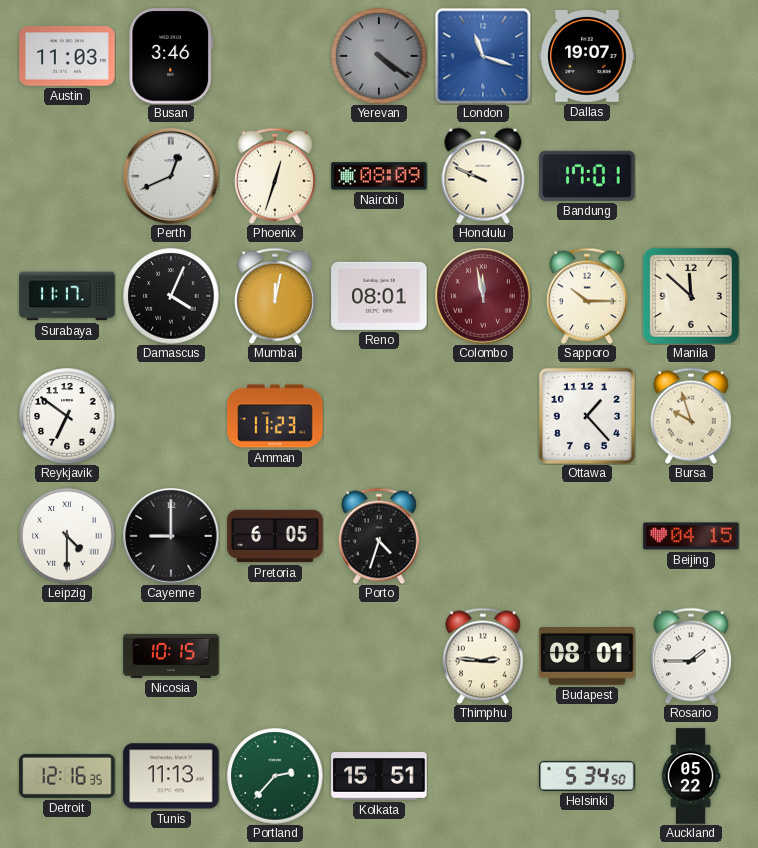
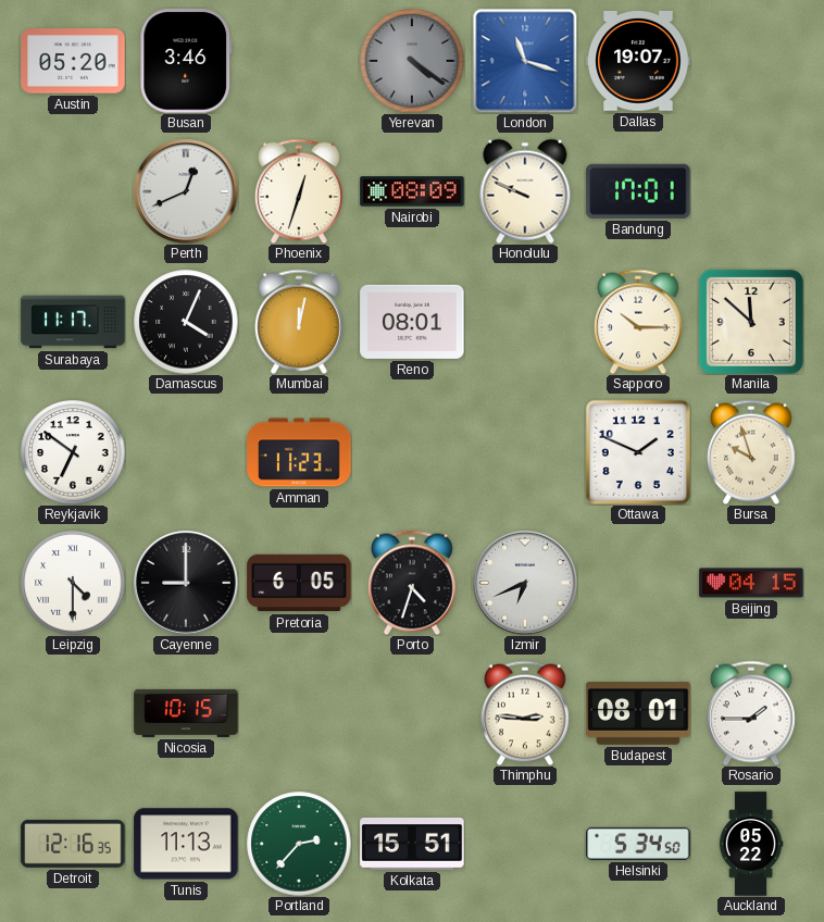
Austin: 11:03 -> 05:20 (73, 61)
Colombo: 11:58 -> none (483, 296)
Ottawa: 1:23 -> 1:49 (638, 452)
Izmir: none -> 6:41 (525, 583)
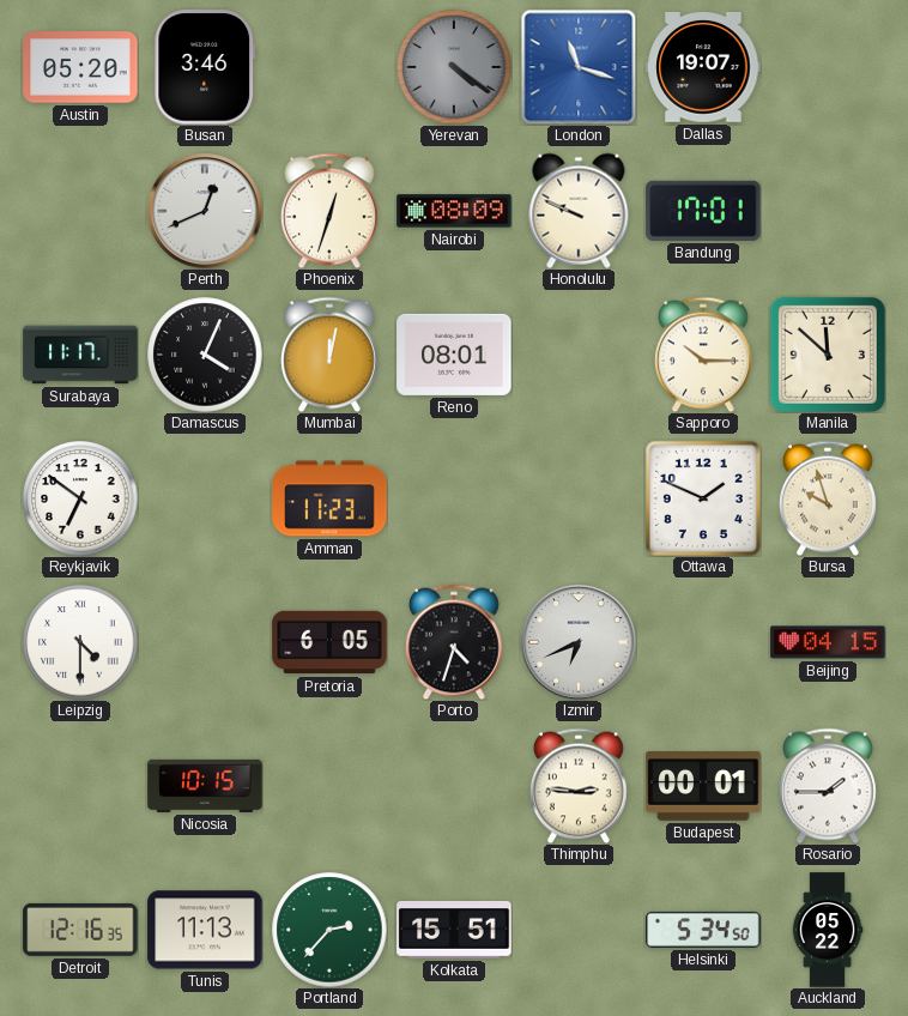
Cayenne: 9:00 -> none (186, 583)
Budapest: 08:01 -> 00:01 (703, 786)
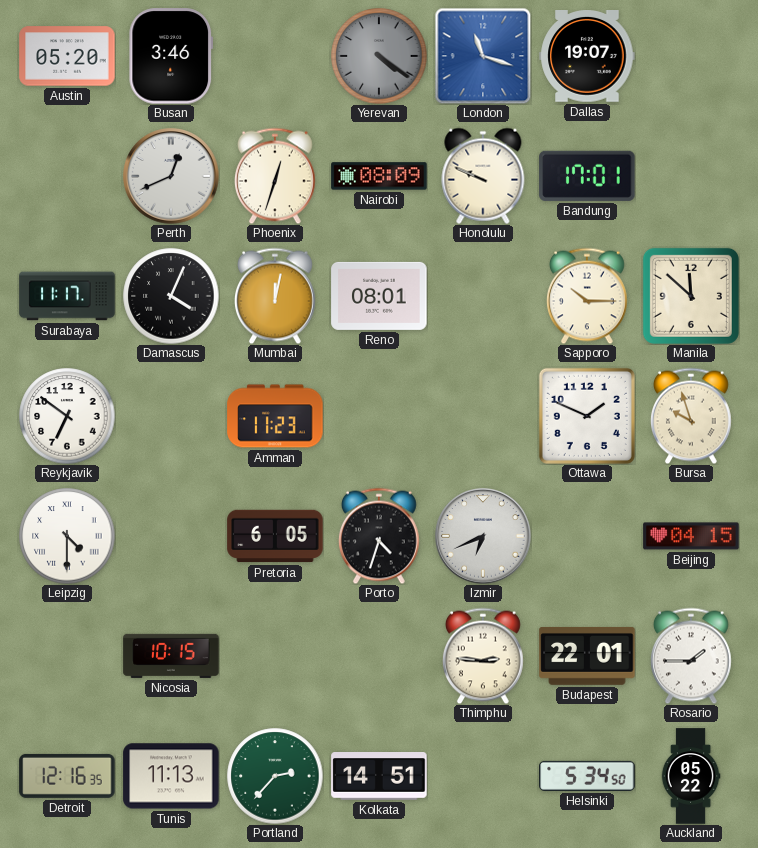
Budapest: 00:01 -> 22:01 (587, 656)
Kolkata: 15:51 -> 14:51 (379, 777)
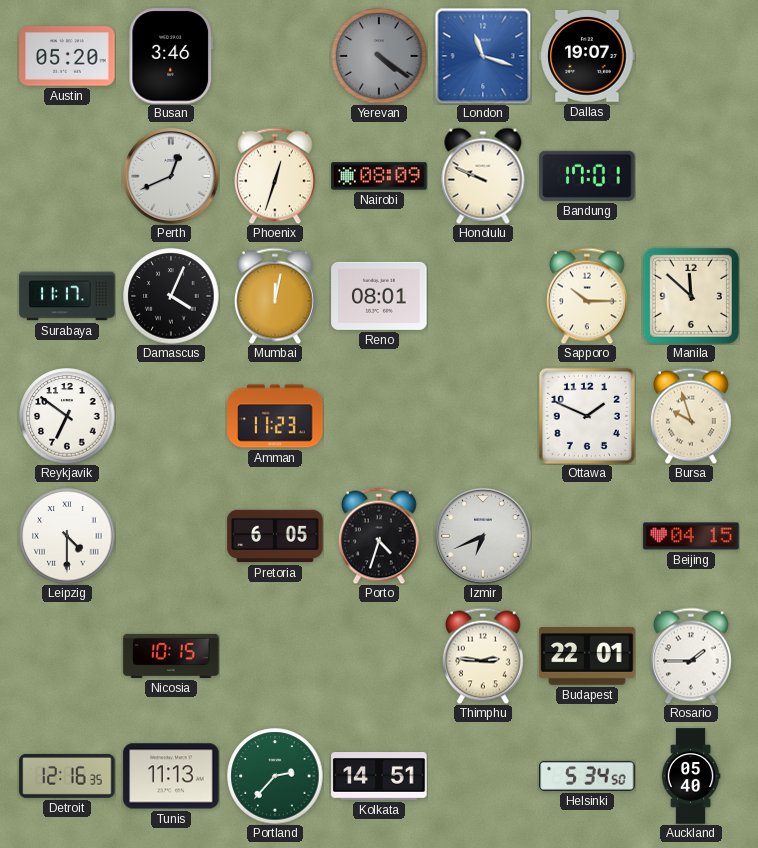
Auckland: 05:22 -> 05:40 (691, 776)
